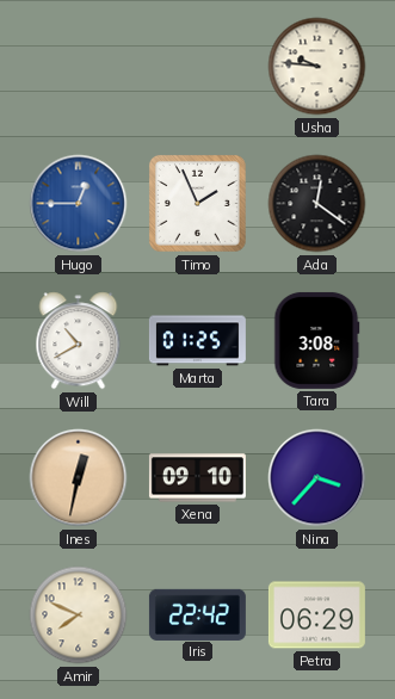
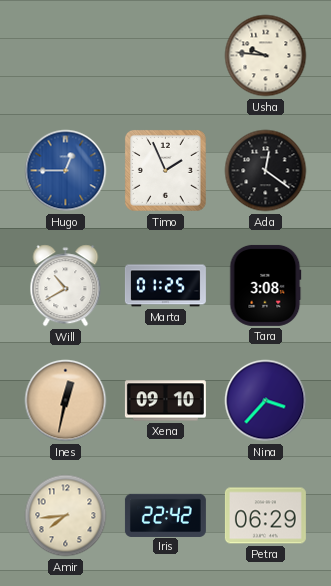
Amir: 7:49 -> 7:44 (66, 516)
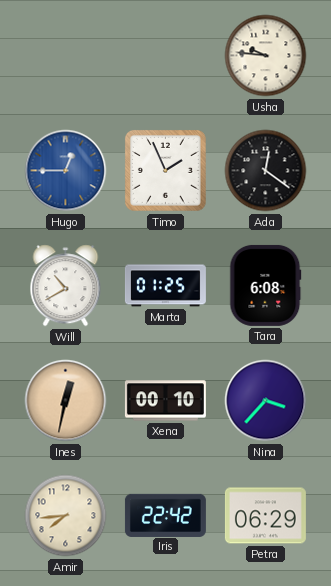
Tara: 3:08 -> 6:08 (266, 285)
Xena: 09:10 -> 00:10 (165, 401)
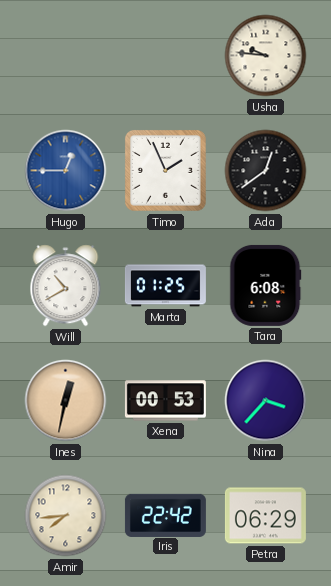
Ada: 12:21 -> 12:39 (266, 171)
Xena: 00:10 -> 00:53 (165, 401)
